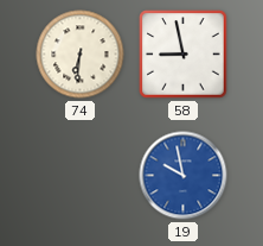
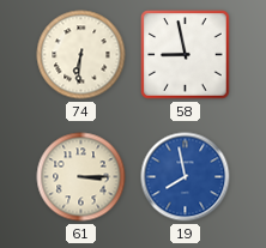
61: none -> 3:15 (81, 177)
19: 9:58 -> 7:58 (186, 177)
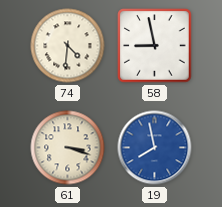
74: 6:31 -> 4:31 (68, 46)
61: 3:15 -> 3:18 (68, 148)
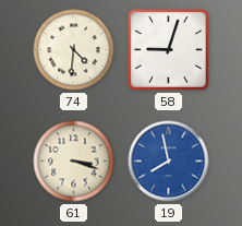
58: 8:58 -> 9:03 (169, 50)
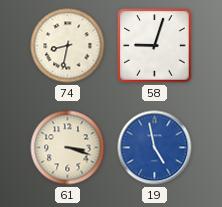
74: 4:31 -> 8:32 (68, 46)
19: 7:58 -> 4:58 (155, 148)
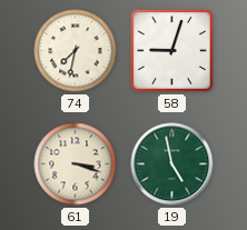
74: 8:32 -> 7:32 (76, 51)
19 dial: blue -> green (172, 164)
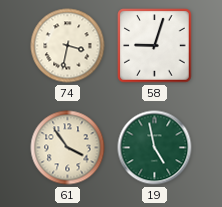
74: 7:32 -> 3:32 (68, 46)
61: 3:18 -> 3:54 (68, 148)
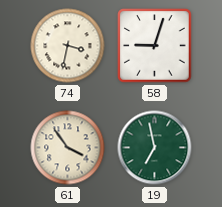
19: 4:58 -> 6:58 (155, 148)
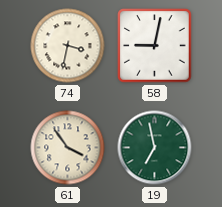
58: 9:03 -> 9:02 (155, 46)
